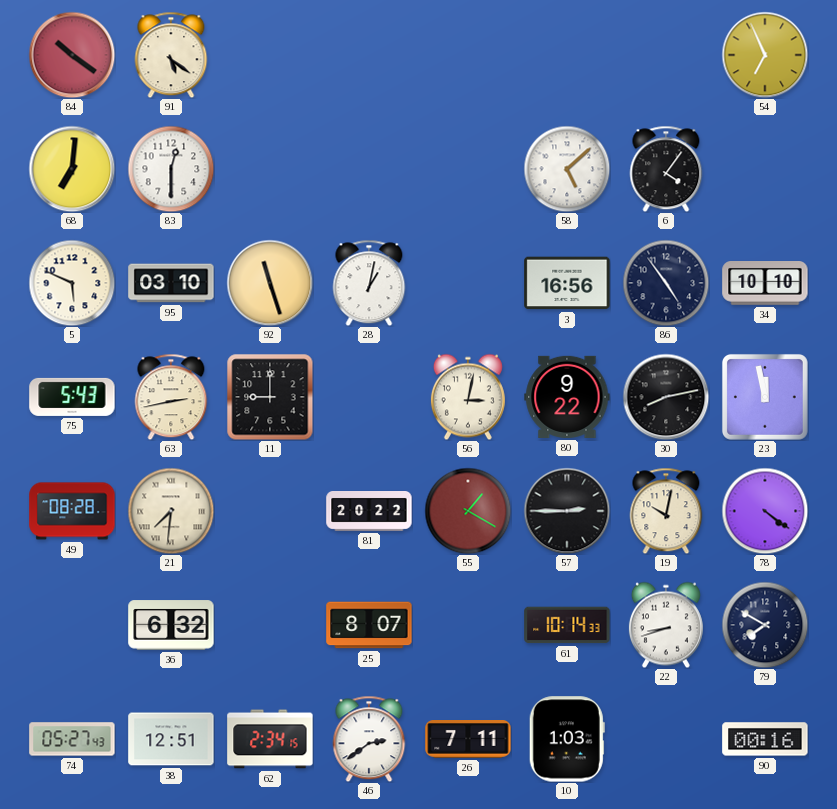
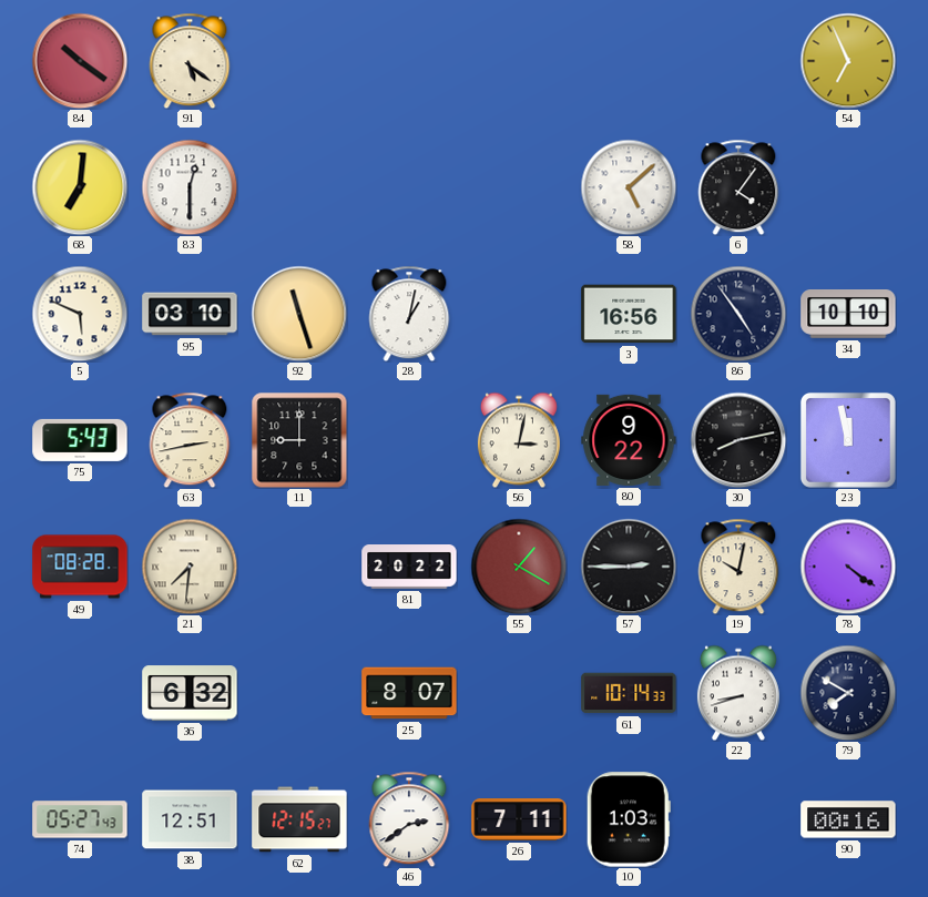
62: 2:34 -> 12:15 (299, 819)
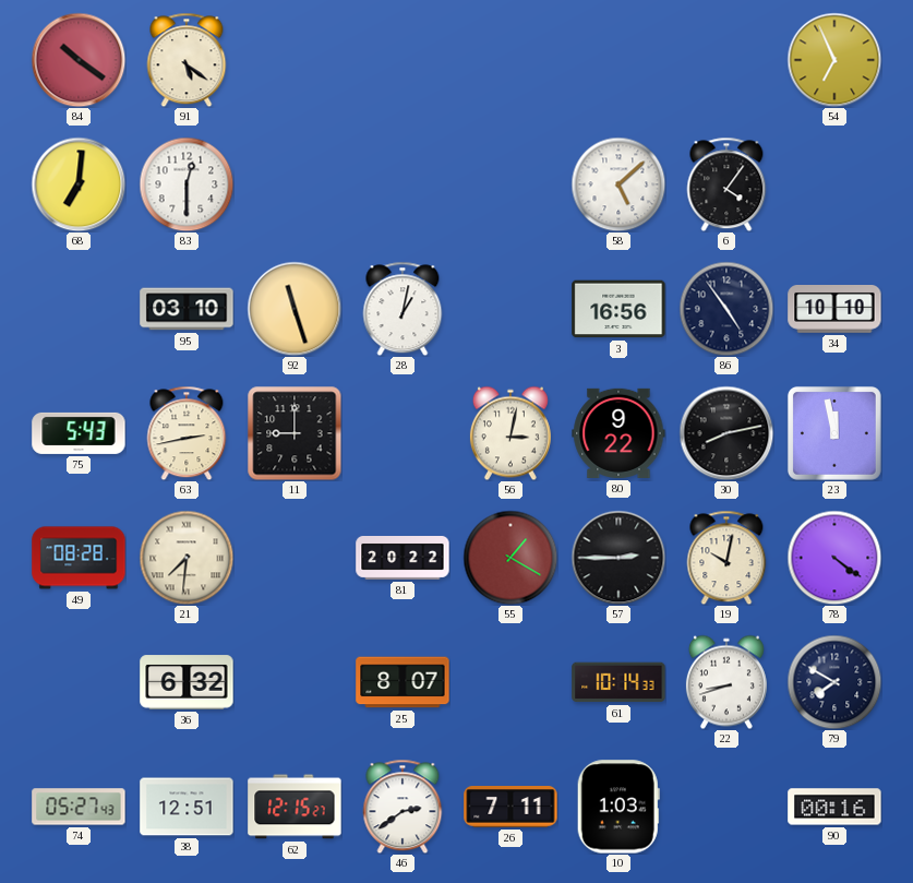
5: 5:49 -> none (80, 314)
